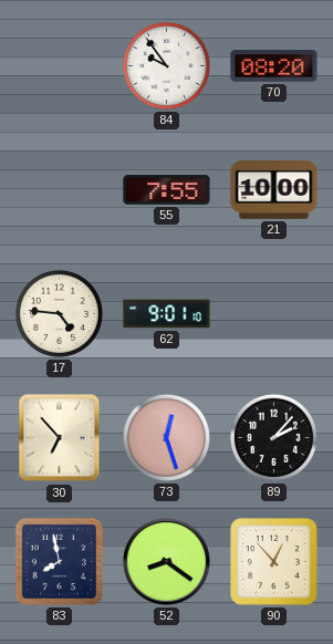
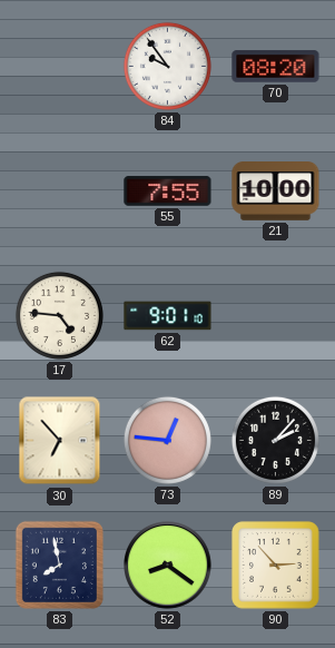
73: 12:27 -> 12:46 (167, 440)
90: 12:53 -> 2:53 (276, 566)
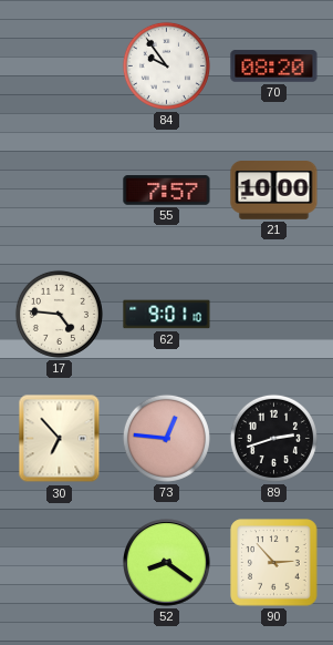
55: 7:55 -> 7:57 (167, 191)
89: 2:07 -> 2:42 (273, 438)
83: 7:58 -> none (59, 564)
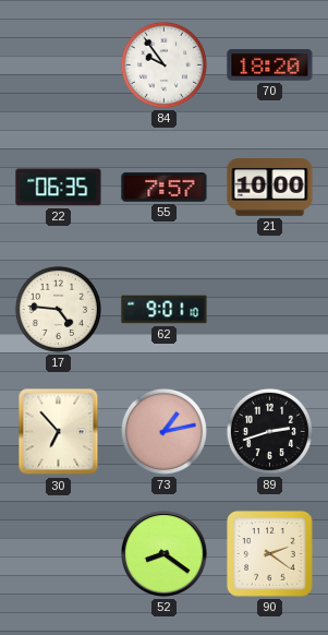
70: 08:20 -> 18:20 (270, 65)
22: none -> 06:35 (59, 188)
73: 12:46 -> 1:13 (163, 431)
90: 2:53 -> 2:21 (270, 554)
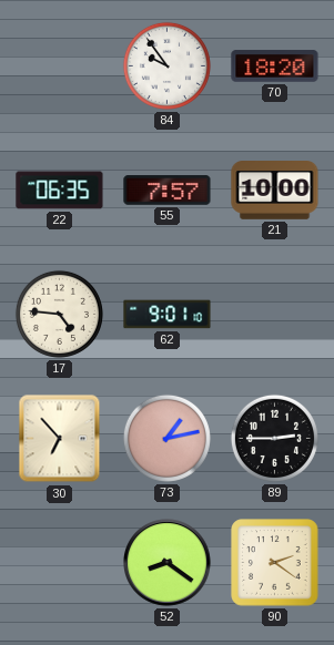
89: 2:42 -> 2:45 (274, 438)
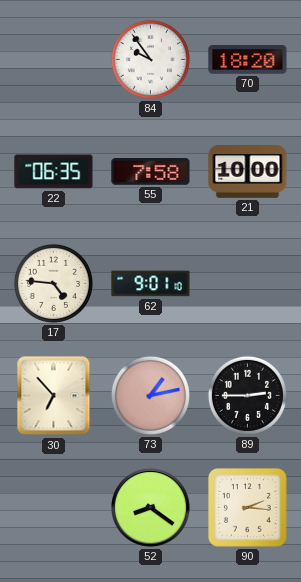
55: 7:57 -> 7:58 (151, 172)
90: 2:21 -> 2:16 (248, 508)
